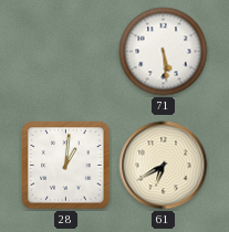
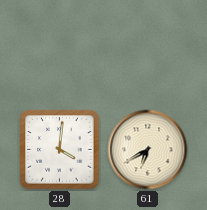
71: 5:29 -> none (164, 52)
28: 1:01 -> 4:01 (60, 150)
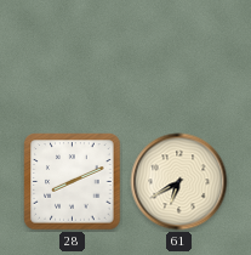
28: 4:01 -> 8:11 (73, 182)
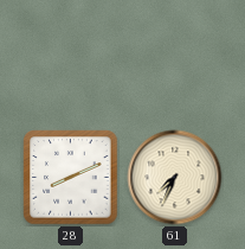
61: 6:40 -> 7:34 (175, 178)
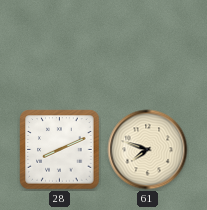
61: 7:34 -> 7:48 (148, 150)
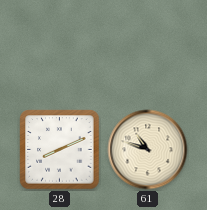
61: 7:48 -> 10:48 (148, 150)
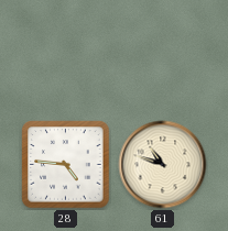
28: 8:11 -> 4:46 (66, 165)
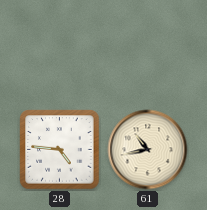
61: 10:48 -> 10:43 (148, 150)
